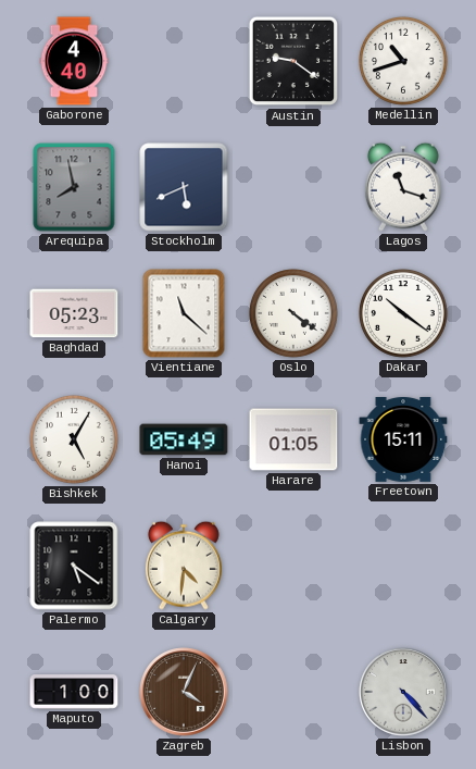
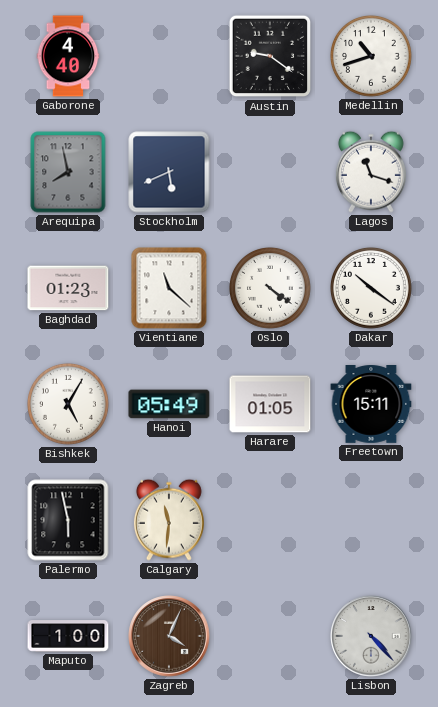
Baghdad: 05:23 -> 01:23 (68, 288)
Palermo: 5:21 -> 5:58 (68, 520)
Calgary: 4:31 -> 11:31 (169, 520)
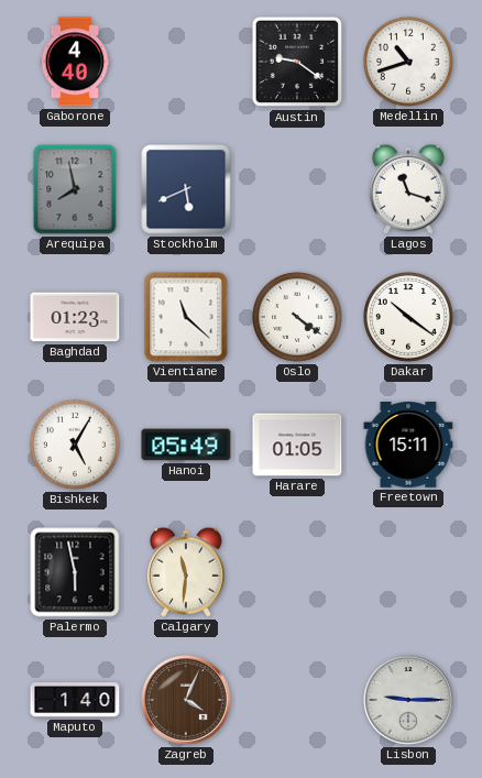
Maputo: 1:00 -> 1:40 (75, 700)
Lisbon: 4:23 -> 9:15 (408, 700)
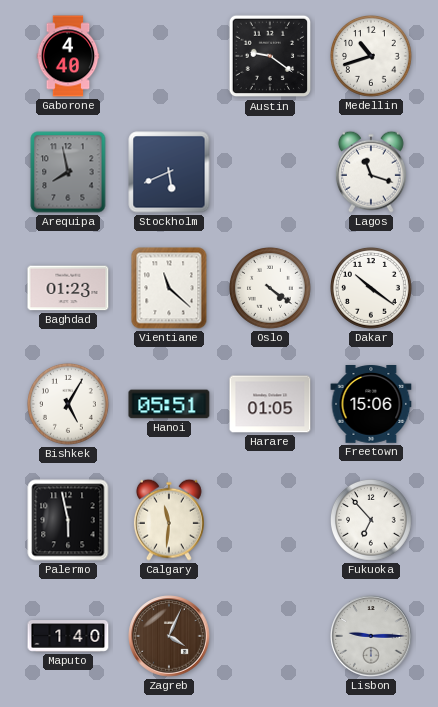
Hanoi: 05:49 -> 05:51 (169, 404)
Freetown: 15:11 -> 15:06 (371, 405)
Fukuoka: none -> 6:53 (372, 521)
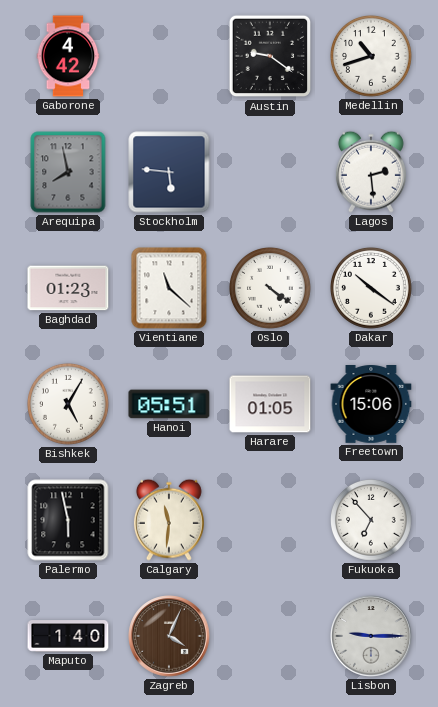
Gaborone: 4:40 -> 4:42 (68, 56)
Stockholm: 5:41 -> 5:46 (169, 172)
Lagos: 11:18 -> 2:29 (371, 172)
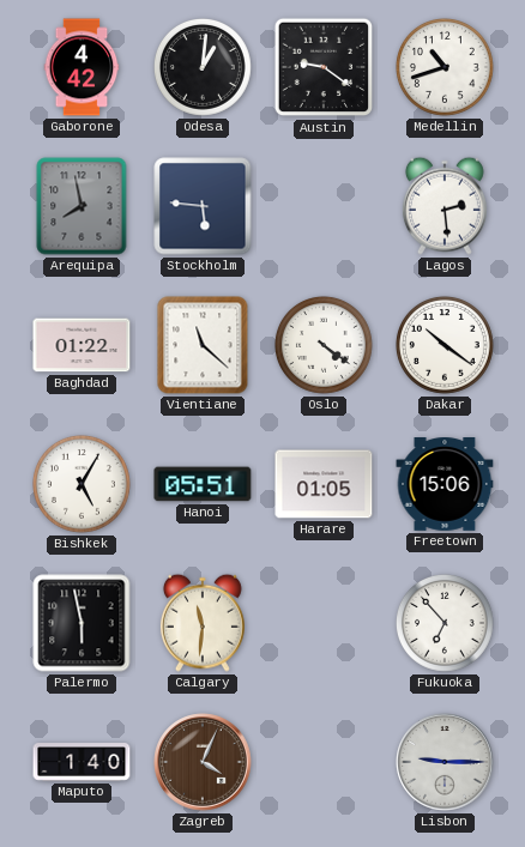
Odesa: none -> 1:01 (204, 68)
Baghdad: 01:23 -> 01:22 (82, 345)
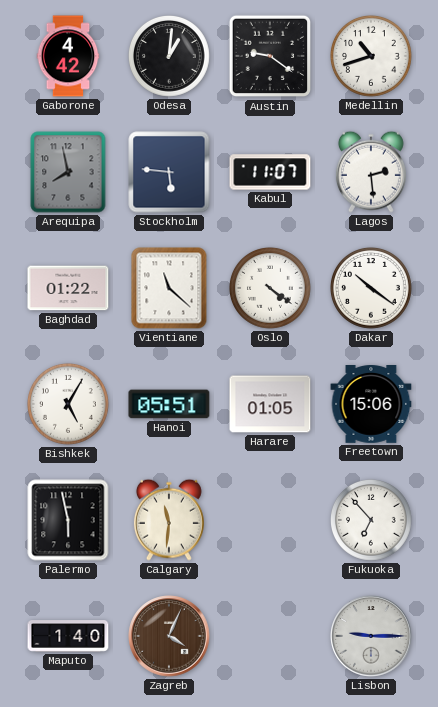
Kabul: none -> 11:07 (270, 172)
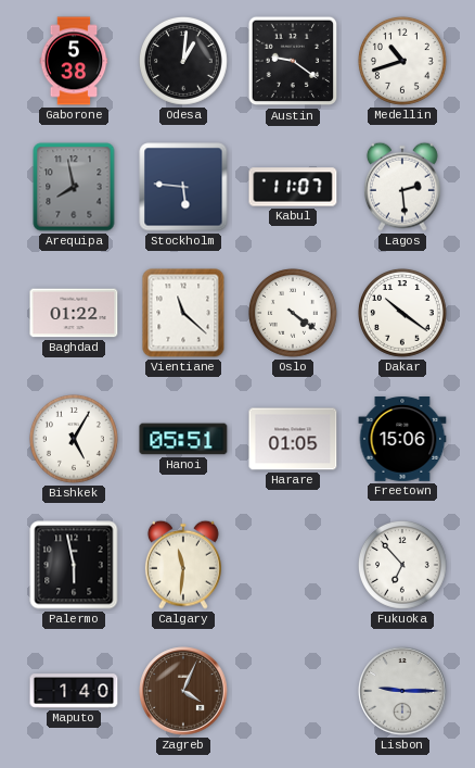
Gaborone: 4:42 -> 5:38 (74, 61)
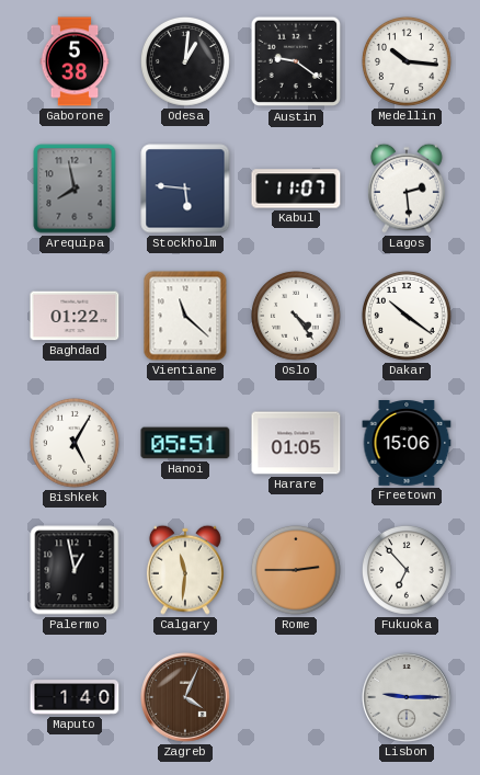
Medellin: 10:42 -> 10:16 (408, 62)
Oslo: 4:21 -> 4:24 (297, 317)
Palermo: 5:58 -> 12:58 (75, 570)
Rome: none -> 2:45 (297, 571)
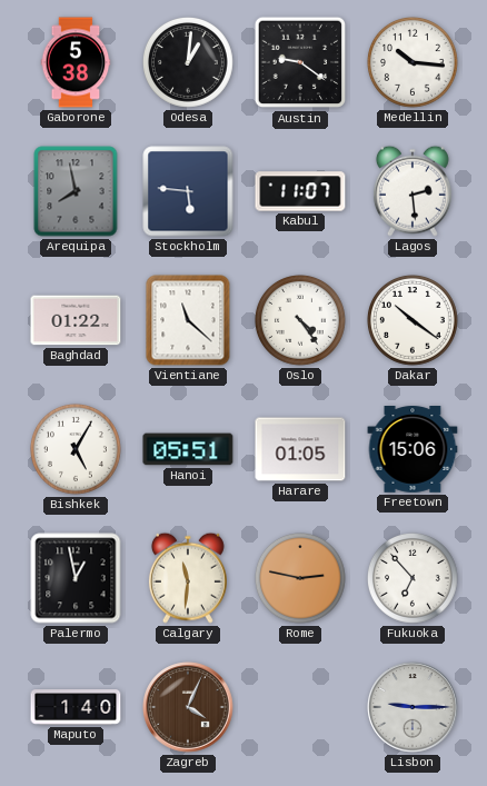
Rome: 2:45 -> 2:47 (301, 579)
